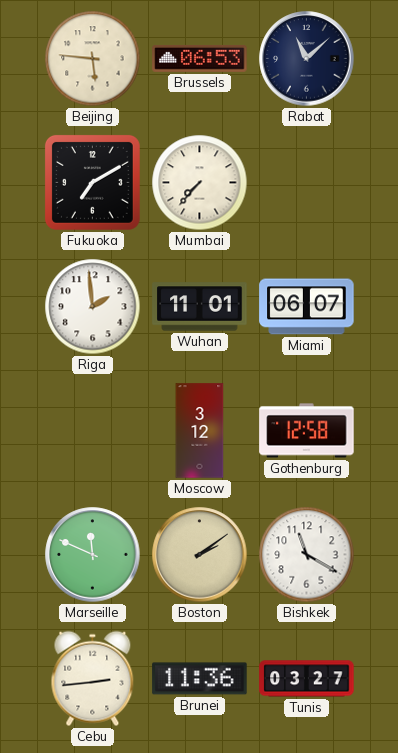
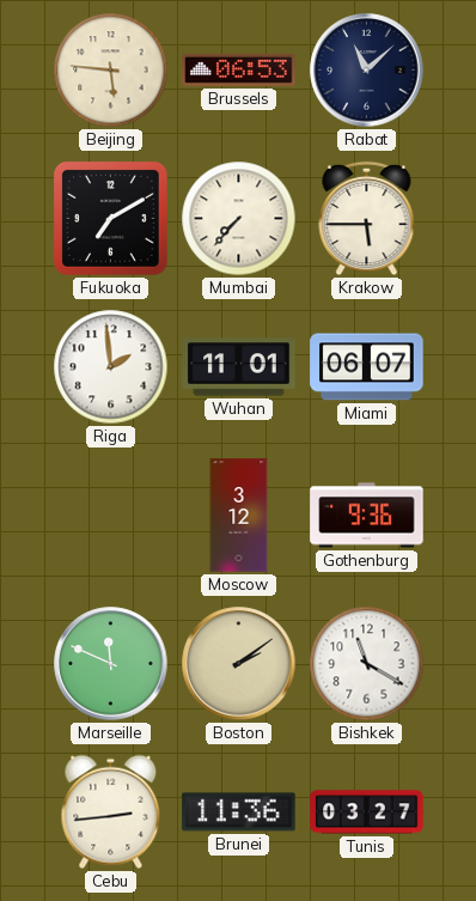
Krakow: none -> 5:45 (367, 219)
Gothenburg: 12:58 -> 9:36 (367, 516)
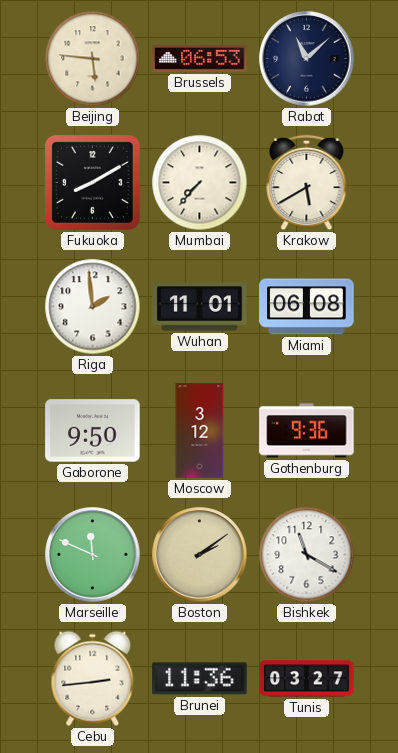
Fukuoka: 7:10 -> 8:10 (92, 182)
Krakow: 5:45 -> 5:40 (307, 183)
Miami: 06:07 -> 06:08 (307, 307)
Gaborone: none -> 9:50 (93, 431)
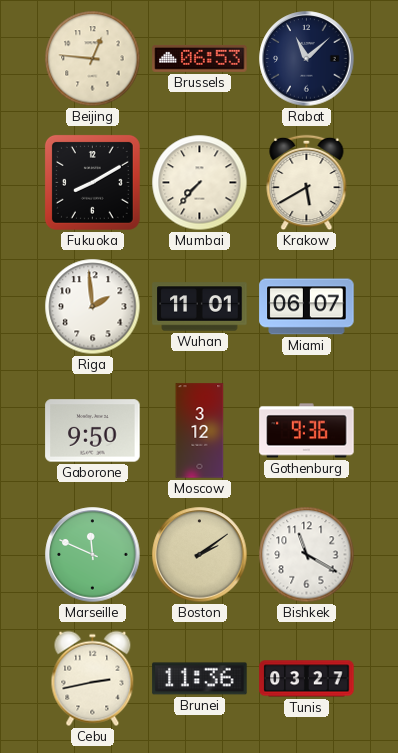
Beijing: 5:46 -> 12:46 (93, 59)
Miami: 06:08 -> 06:07 (307, 307)
Cebu: 2:44 -> 2:43 (93, 679)
